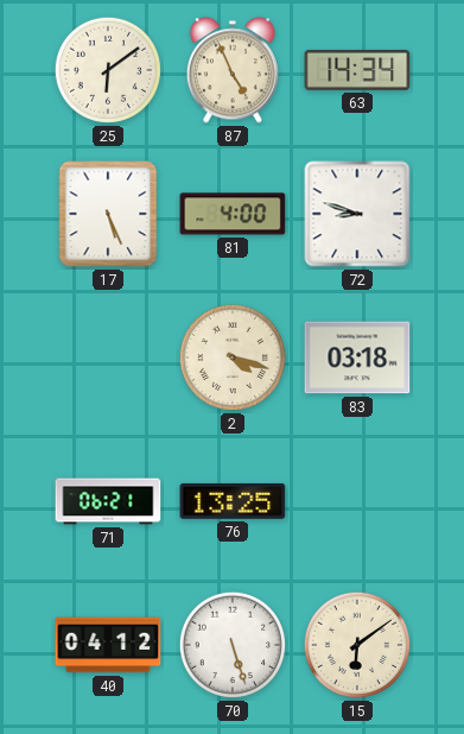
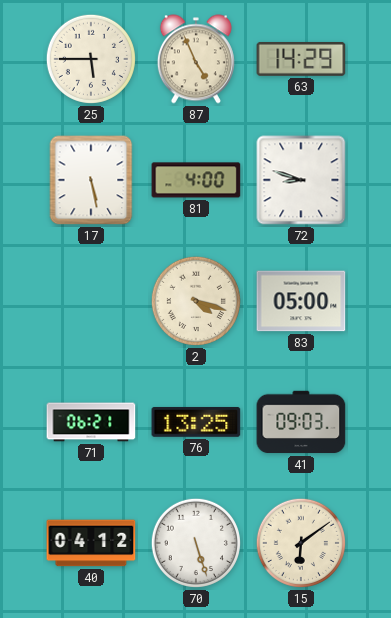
25: 6:09 -> 5:45 (91, 59)
63: 14:34 -> 14:29 (301, 59)
17: 5:26 -> 5:28 (91, 180)
83: 03:18 -> 05:00 (301, 301)
41: none -> 09:03 (301, 422)
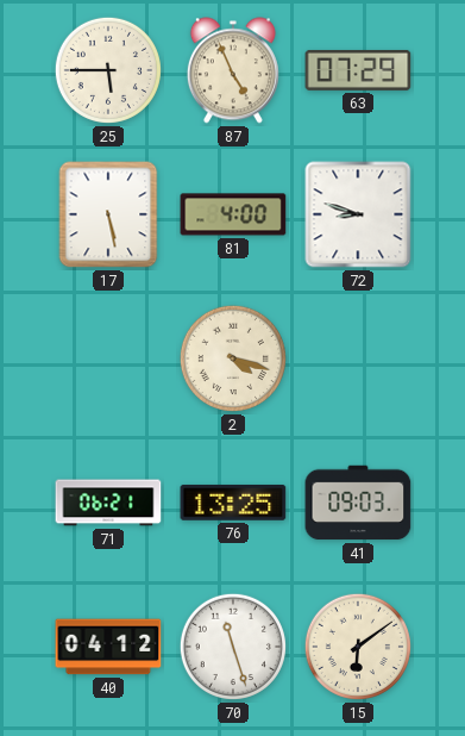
63: 14:29 -> 07:29 (358, 70)
83: 05:00 -> none (301, 301)
70: 5:27 -> 11:27 (233, 647)
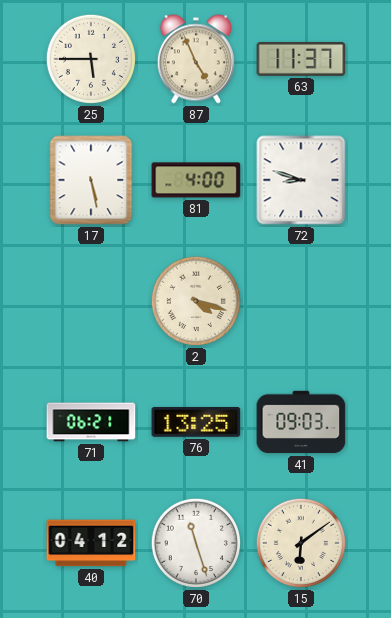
63: 07:29 -> 11:37 (301, 59)
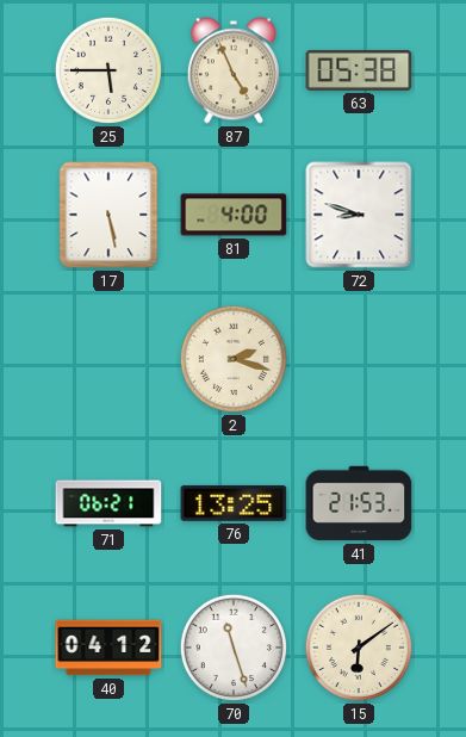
63: 11:37 -> 05:38 (359, 70)
2: 4:18 -> 2:18 (234, 359)
41: 09:03 -> 21:53 (359, 503)
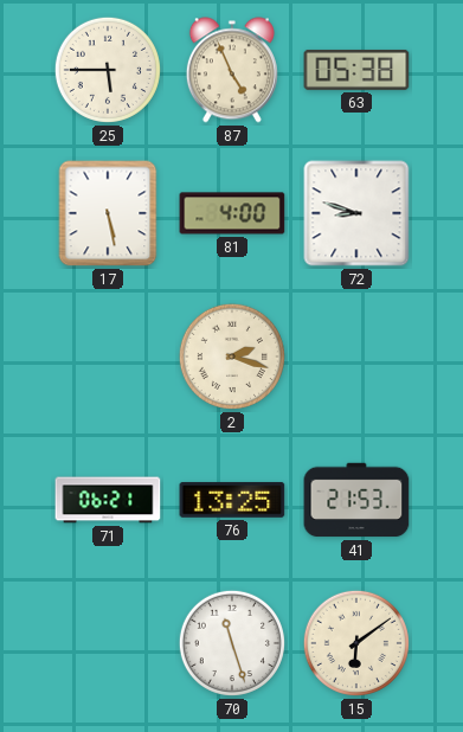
40: 04:12 -> none (108, 648)
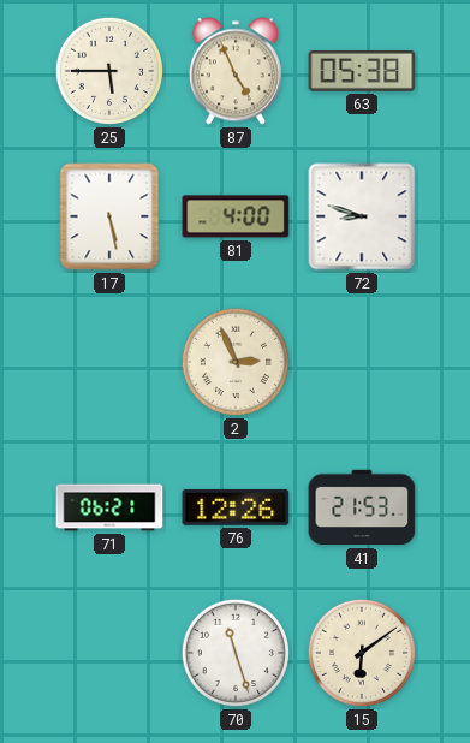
2: 2:18 -> 2:56 (236, 362)
76: 13:25 -> 12:26 (236, 507)
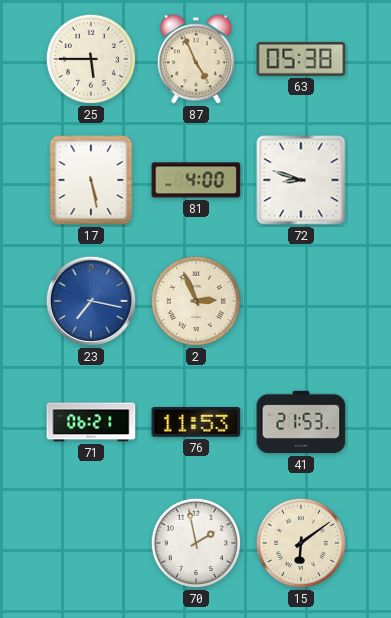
23: none -> 7:17 (91, 301)
76: 12:26 -> 11:53 (196, 422)
70: 11:27 -> 1:58 (196, 543)
